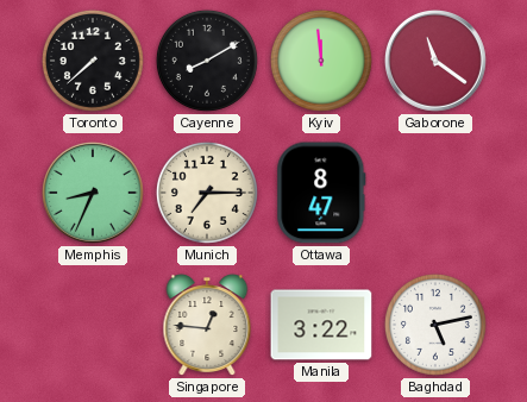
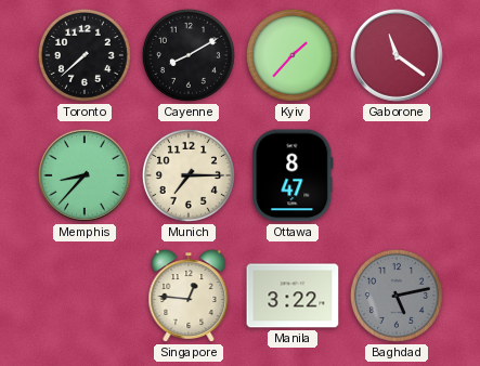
Kyiv: 11:59 -> 1:37 (293, 55)
Memphis: 8:34 -> 8:37 (85, 175)
Baghdad dial: white -> grey (397, 296)
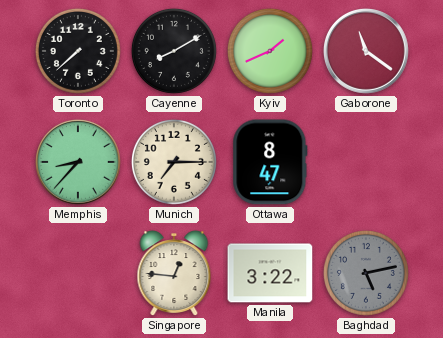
Kyiv: 1:37 -> 1:41 (270, 51)
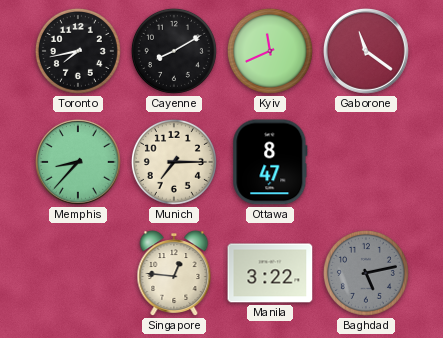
Toronto: 7:38 -> 7:43 (78, 51)
Kyiv: 1:41 -> 11:41 (270, 51)
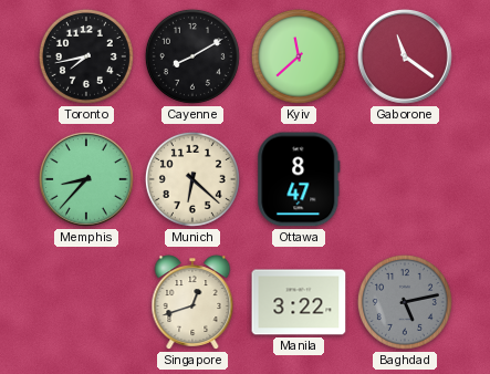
Kyiv: 11:41 -> 11:38 (299, 56)
Munich: 7:15 -> 6:22 (192, 179)
Singapore: 12:46 -> 12:42 (192, 302)
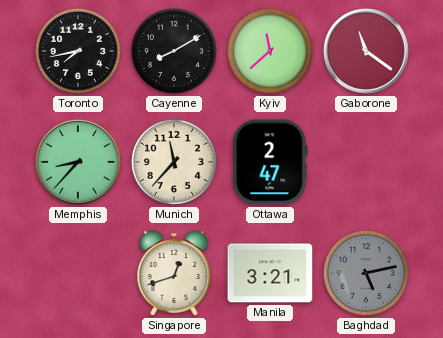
Munich: 6:22 -> 11:37 (174, 162)
Ottawa: 8:47 -> 2:47 (270, 162)
Manila: 3:22 -> 3:21 (270, 273)
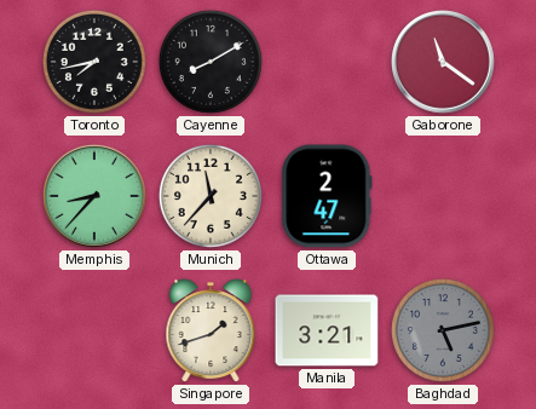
Kyiv: 11:38 -> none (270, 51)
Singapore: 12:42 -> 1:42 (211, 330)
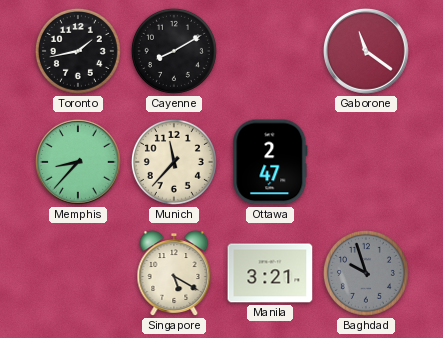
Toronto: 7:43 -> 1:43 (78, 51)
Singapore: 1:42 -> 5:20 (174, 273)
Baghdad: 5:13 -> 9:57 (366, 273)
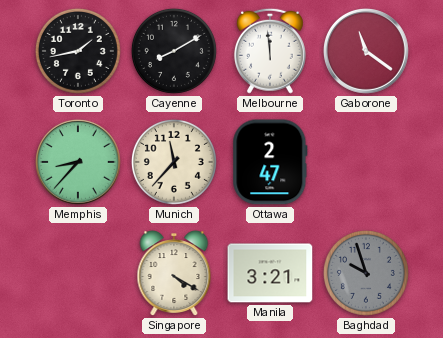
Melbourne: none -> 11:59 (270, 51)
Singapore: 5:20 -> 4:20 (174, 273)
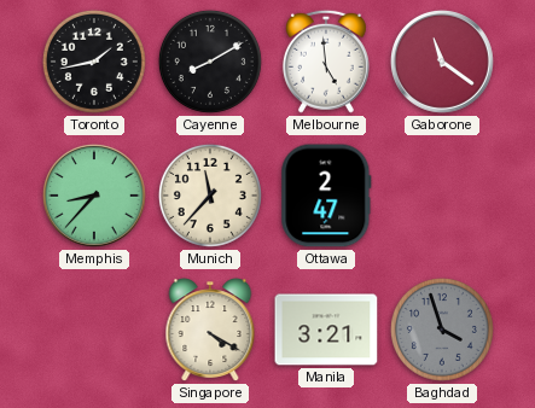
Melbourne: 11:59 -> 4:59 (326, 62)
Baghdad: 9:57 -> 3:57 (442, 330)
